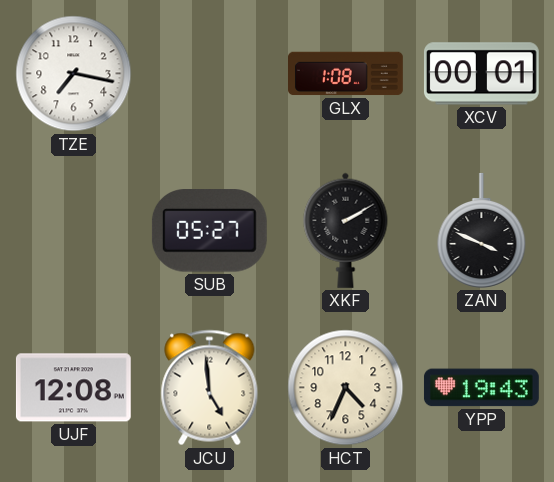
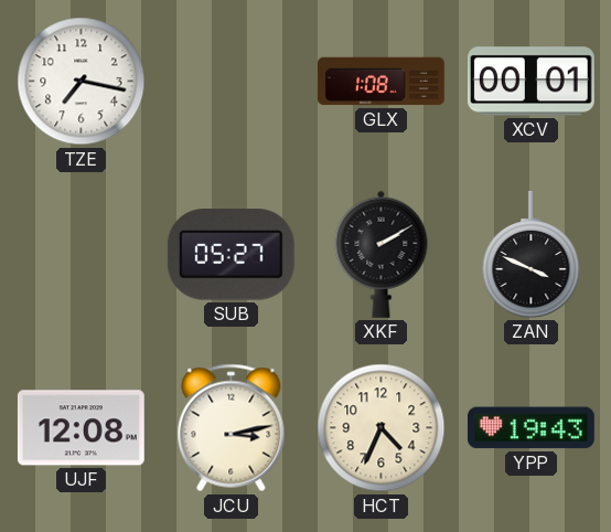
JCU: 4:59 -> 3:13 (232, 428)
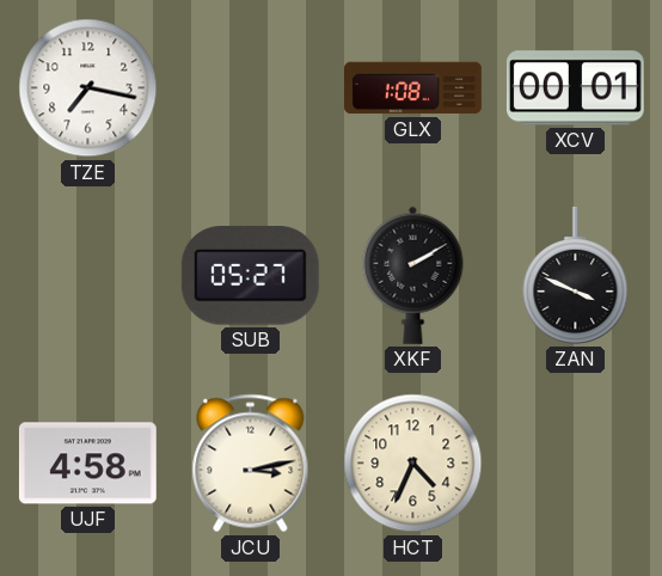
UJF: 12:08 -> 4:58 (87, 464)
YPP: 19:43 -> none (530, 428)
